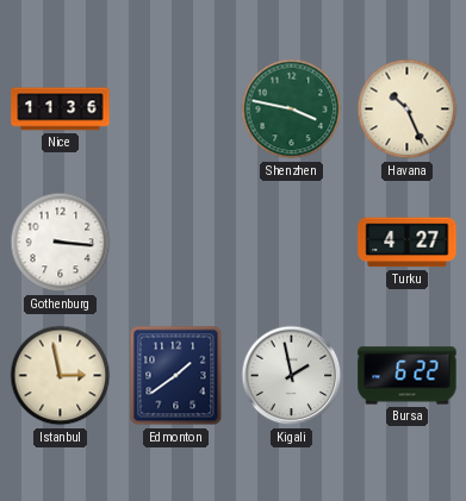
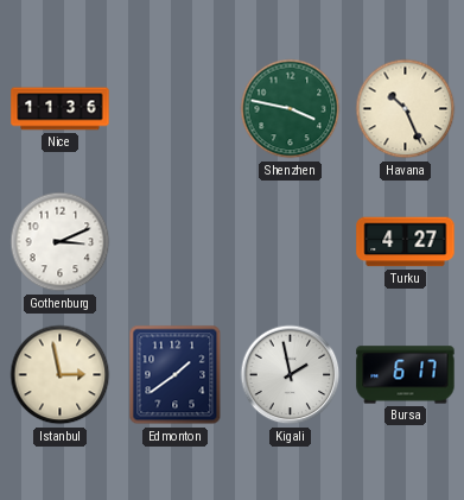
Gothenburg: 3:16 -> 3:11 (61, 242)
Bursa: 6:22 -> 6:17 (406, 375)
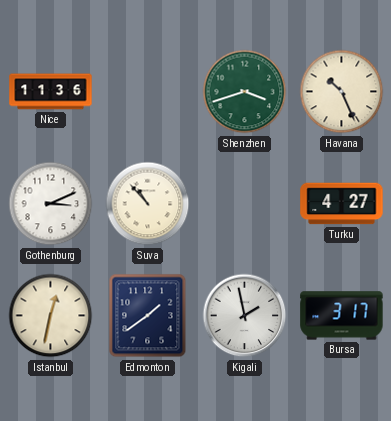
Shenzhen: 3:47 -> 3:42 (245, 92)
Suva: none -> 10:53 (148, 204)
Istanbul: 2:58 -> 12:32 (51, 316)
Bursa: 6:17 -> 3:17 (342, 316)
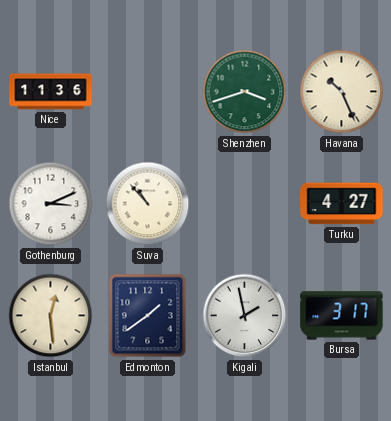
Istanbul: 12:32 -> 12:29 (51, 316)
